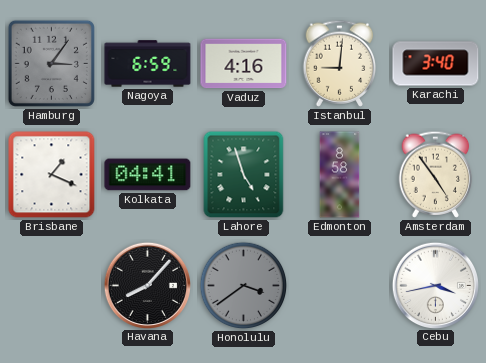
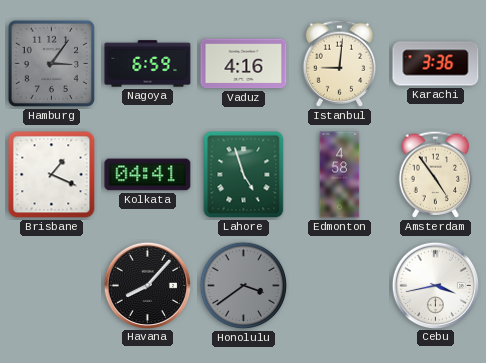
Karachi: 3:40 -> 3:36 (436, 64)
Edmonton: 8:58 -> 4:58 (340, 175)
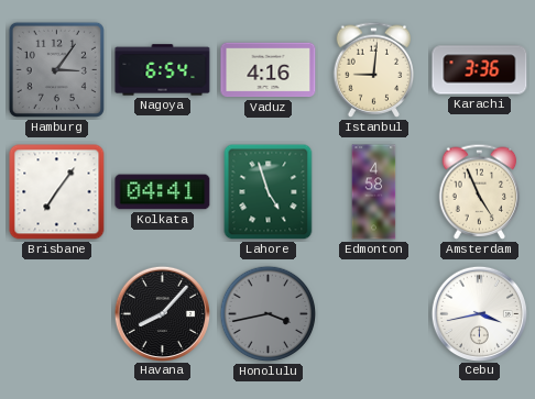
Nagoya: 6:59 -> 6:54 (163, 70)
Brisbane: 1:19 -> 7:06 (57, 192)
Amsterdam: 4:54 -> 4:56 (480, 191)
Honolulu: 3:39 -> 3:43 (269, 314)
